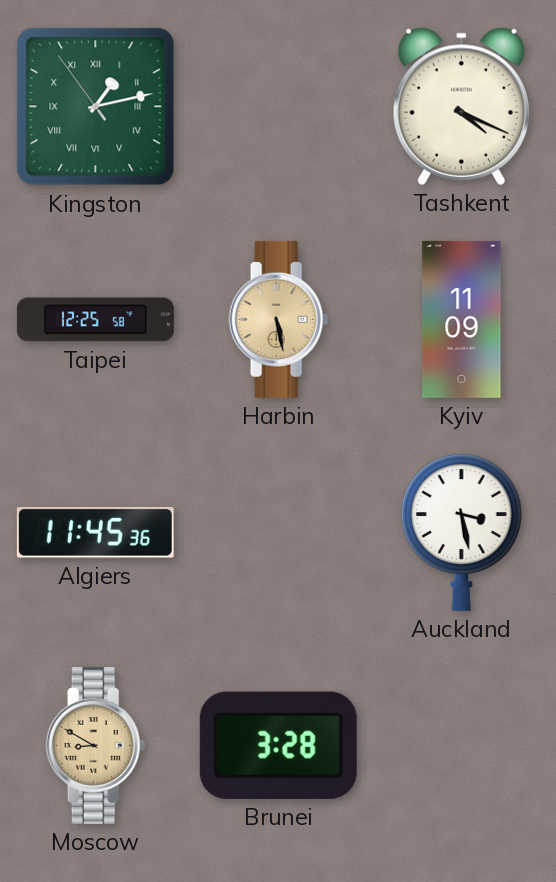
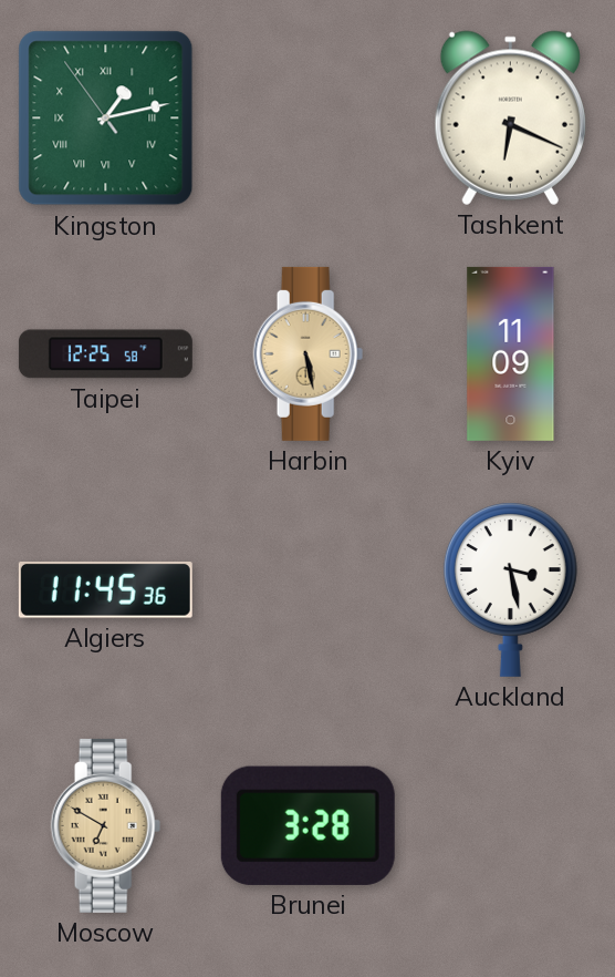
Tashkent: 4:19 -> 6:19 (510, 117)
Moscow: 8:50 -> 6:50 (106, 825)
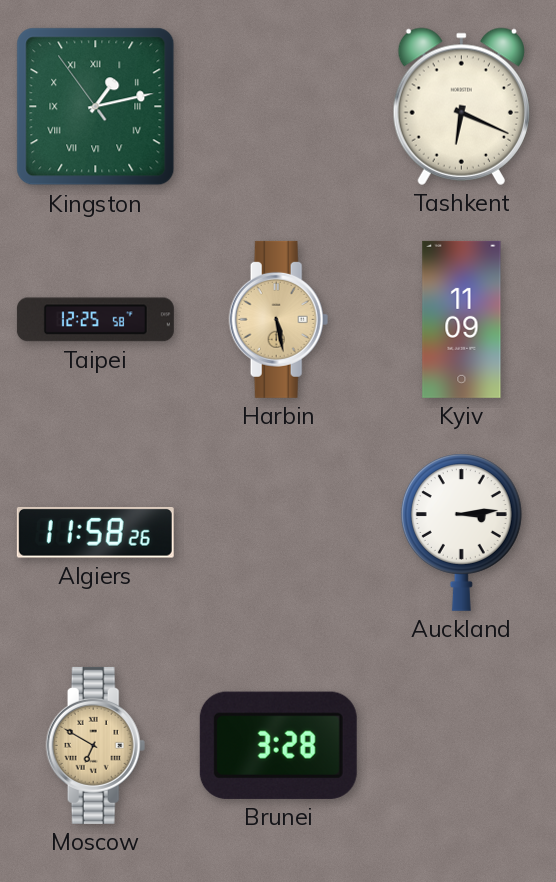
Algiers: 11:45 -> 11:58 (95, 533)
Auckland: 3:28 -> 3:14 (461, 532)
